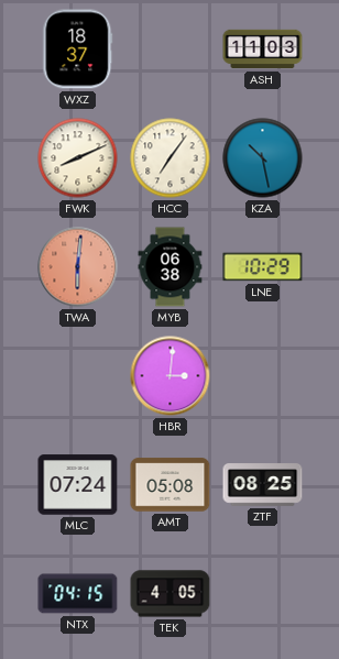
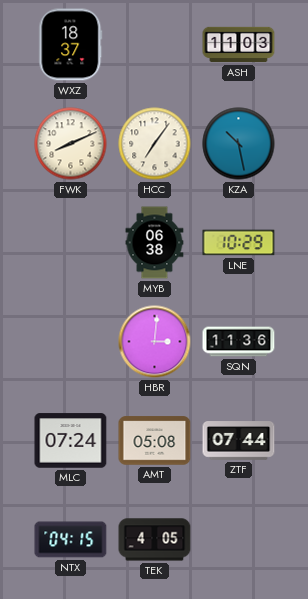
TWA: 6:01 -> none (78, 267)
SQN: none -> 11:36 (239, 342)
ZTF: 08:25 -> 07:44 (239, 441)
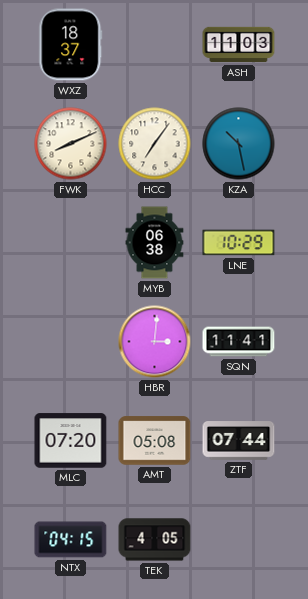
SQN: 11:36 -> 11:41 (239, 342)
MLC: 07:24 -> 07:20 (71, 441)
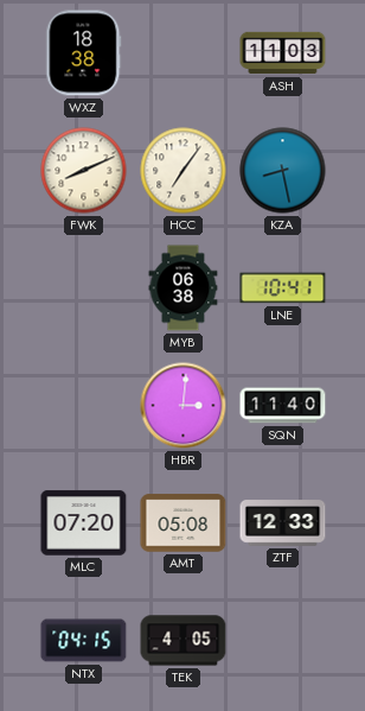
WXZ: 18:37 -> 18:38 (84, 53)
KZA: 10:28 -> 8:28 (283, 171)
LNE: 10:29 -> 10:41 (283, 288)
SQN: 11:41 -> 11:40 (283, 406)
ZTF: 07:44 -> 12:33 (283, 523)
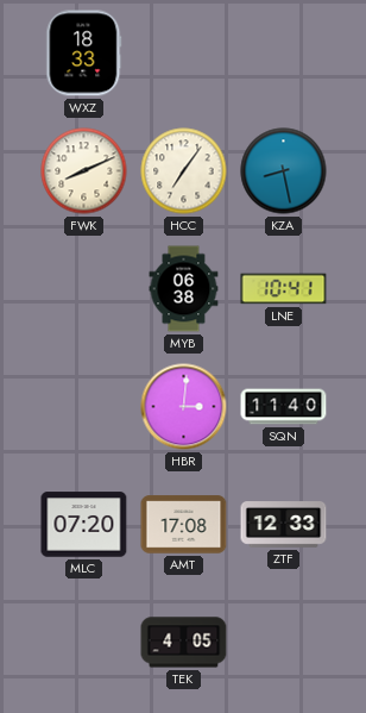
WXZ: 18:38 -> 18:33 (84, 54)
ASH: 11:03 -> none (283, 53)
AMT: 05:08 -> 17:08 (184, 525)
NTX: 04:15 -> none (84, 641)
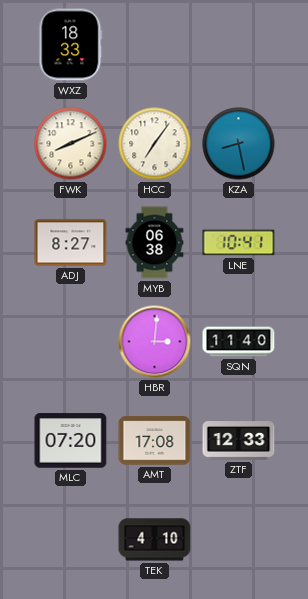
ADJ: none -> 8:27 (71, 243)
TEK: 4:05 -> 4:10 (155, 540)
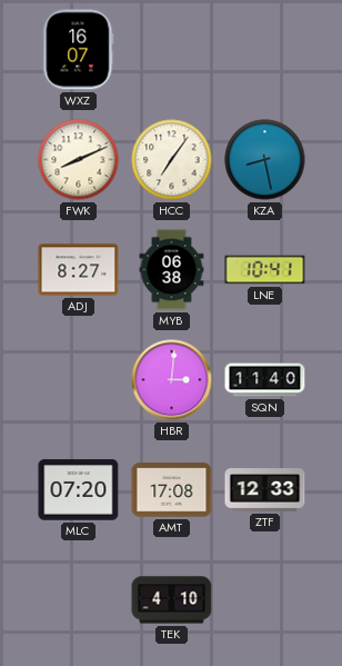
WXZ: 18:33 -> 16:07 (79, 50)
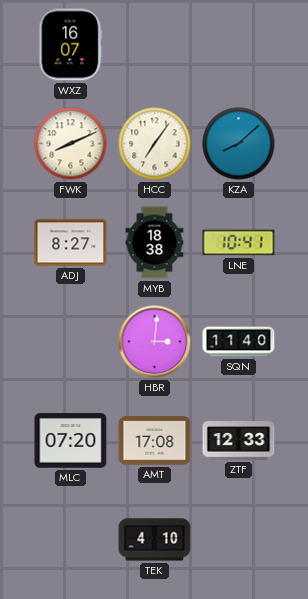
KZA: 8:28 -> 8:08 (239, 144)
MYB: 06:38 -> 18:38 (155, 243)
